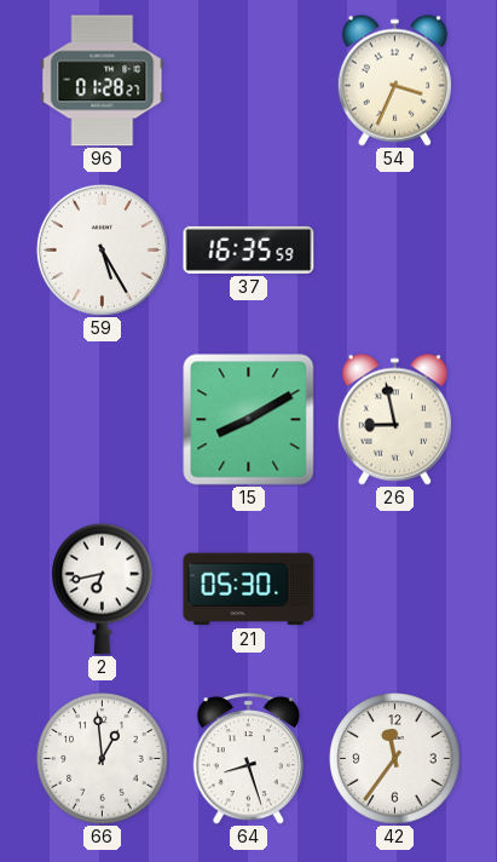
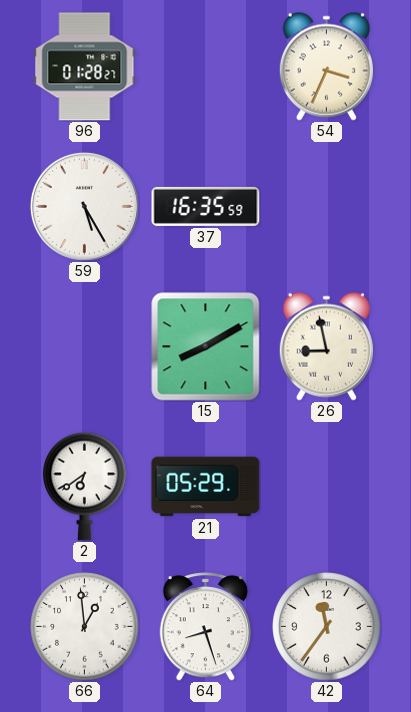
2: 6:43 -> 6:39 (85, 486)
21: 05:30 -> 05:29 (206, 487)
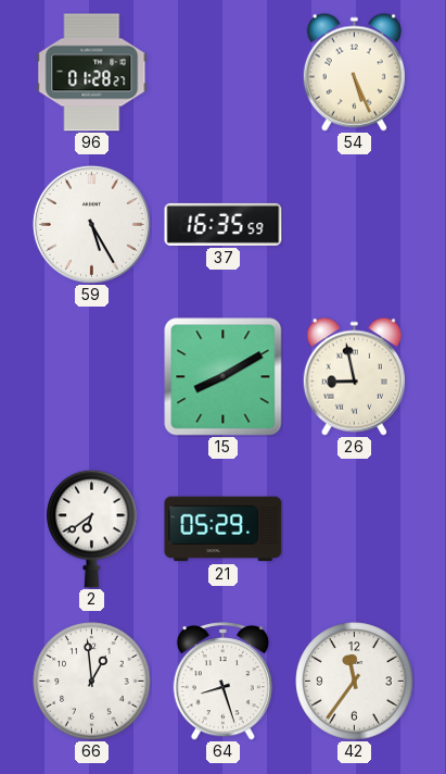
54: 3:34 -> 5:26 (354, 72)
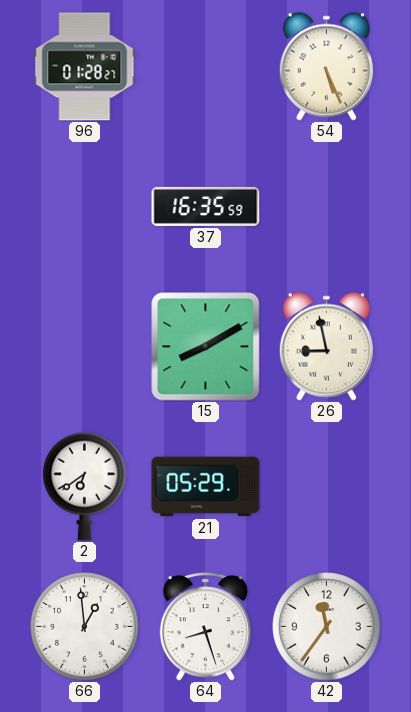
59: 5:25 -> none (91, 224)
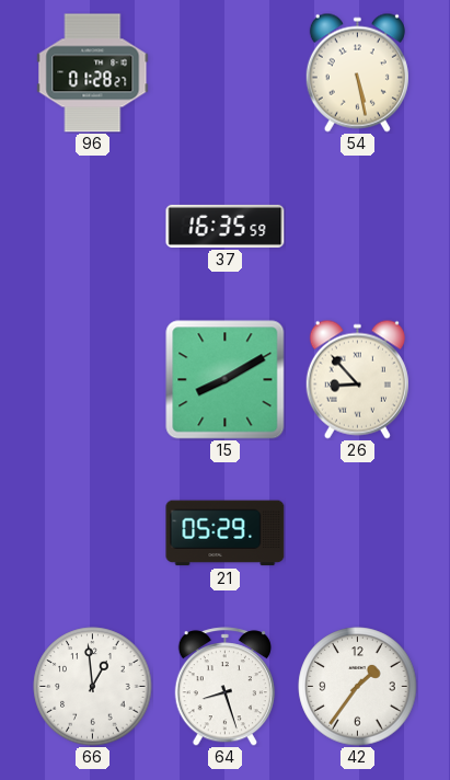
54: 5:26 -> 5:28 (357, 72)
26: 8:58 -> 8:53 (357, 379)
2: 6:39 -> none (85, 486)
42: 11:36 -> 1:36 (358, 687)
